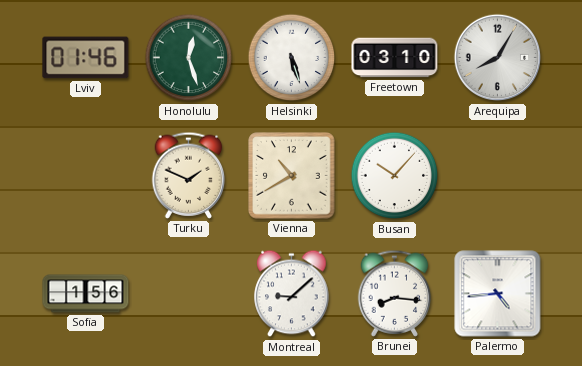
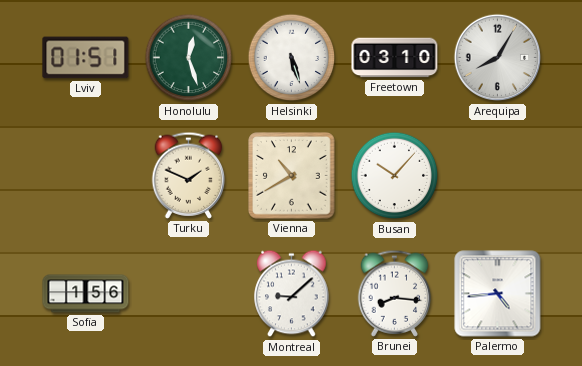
Lviv: 01:46 -> 01:51 (86, 58)
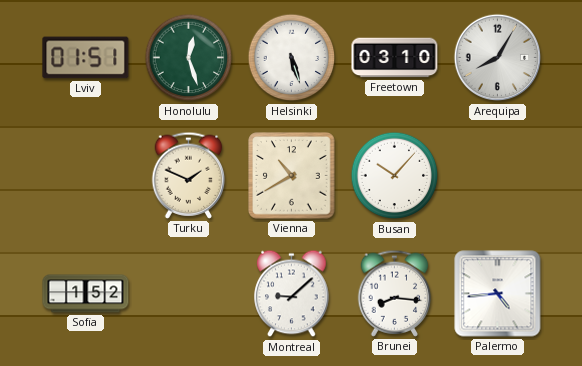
Sofia: 1:56 -> 1:52 (86, 294)
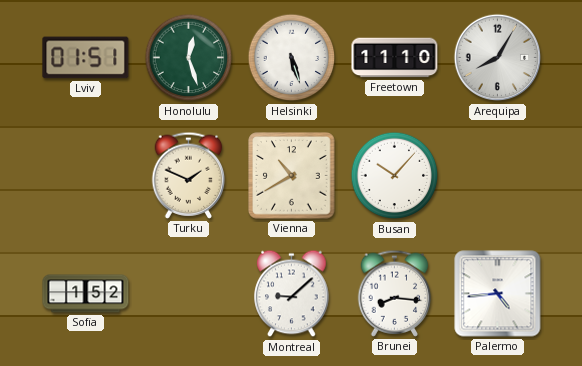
Freetown: 03:10 -> 11:10 (395, 58)
